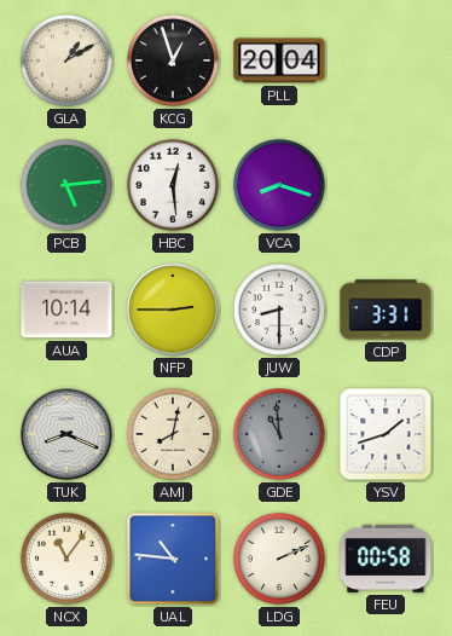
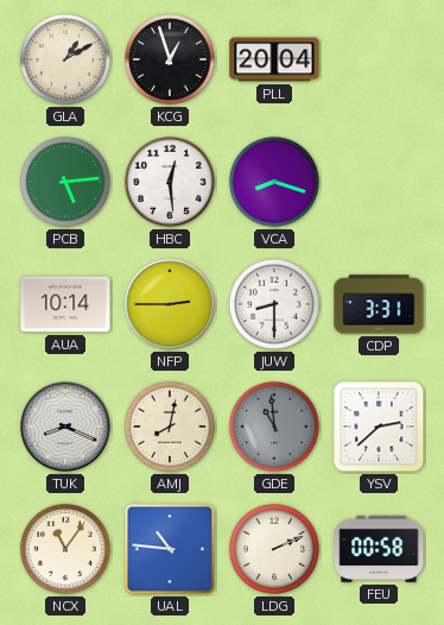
YSV: 1:42 -> 2:38 (379, 427)
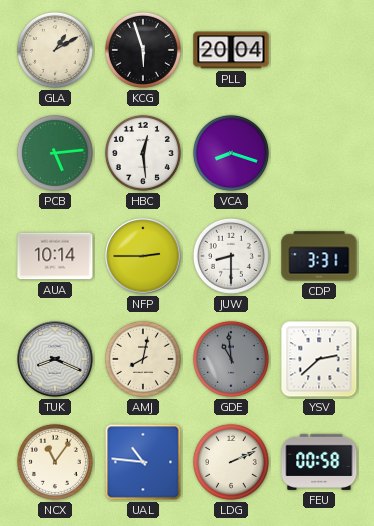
KCG: 12:57 -> 5:57 (143, 50)
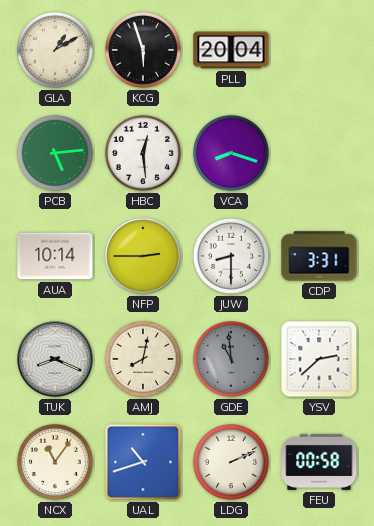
UAL: 10:46 -> 10:42 (143, 462)
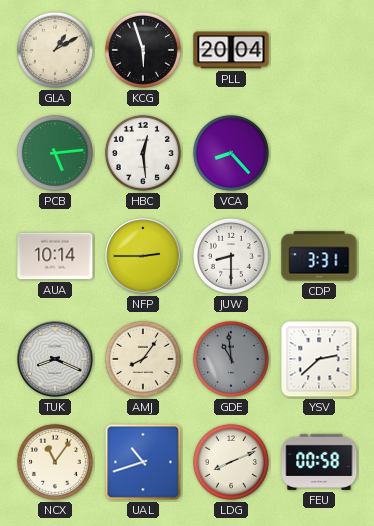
VCA: 8:18 -> 8:23 (231, 153)
AMJ: 8:02 -> 8:06 (143, 359)
LDG: 2:11 -> 8:11 (231, 462)
